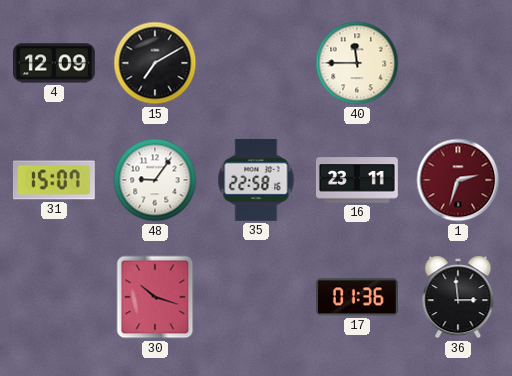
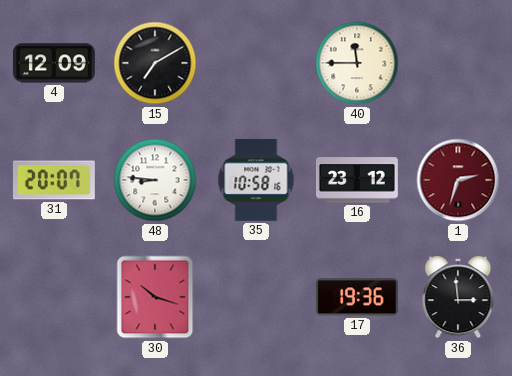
31: 15:07 -> 20:07 (54, 180)
48: 9:06 -> 8:46 (155, 180)
35: 22:58 -> 10:58 (256, 180)
16: 23:11 -> 23:12 (358, 180)
17: 01:36 -> 19:36 (357, 297)
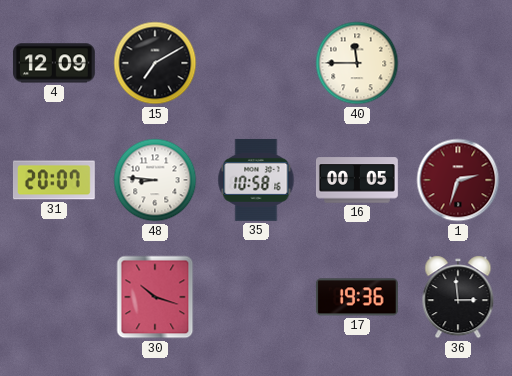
16: 23:12 -> 00:05 (358, 180)
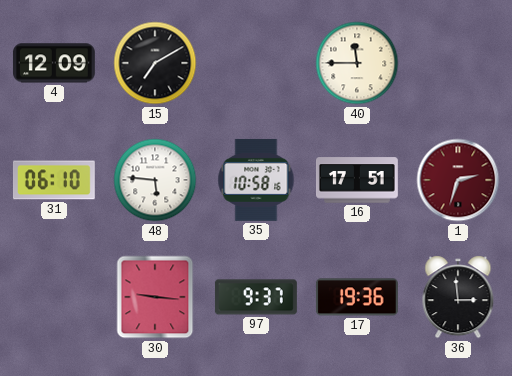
31: 20:07 -> 06:10 (54, 180)
48: 8:46 -> 5:46 (155, 180)
16: 00:05 -> 17:51 (358, 180)
30: 10:18 -> 9:16 (155, 297)
97: none -> 9:37 (256, 297)
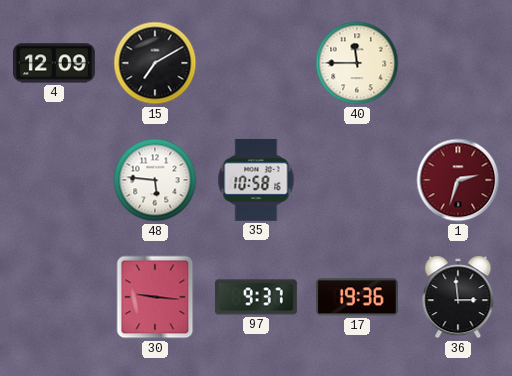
31: 06:10 -> none (54, 180)
16: 17:51 -> none (358, 180)
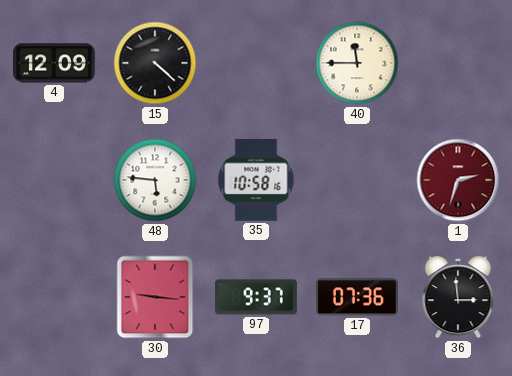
15: 7:10 -> 4:22 (155, 63)
17: 19:36 -> 07:36 (357, 297)
